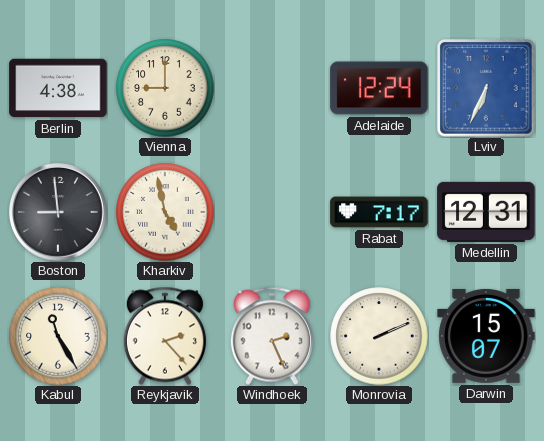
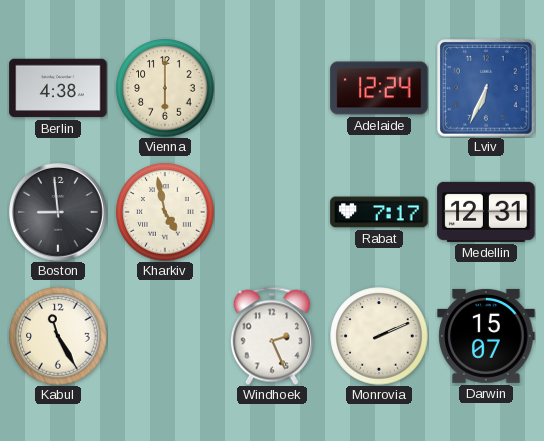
Vienna: 9:00 -> 6:00 (165, 88)
Reykjavik: 2:23 -> none (165, 336)
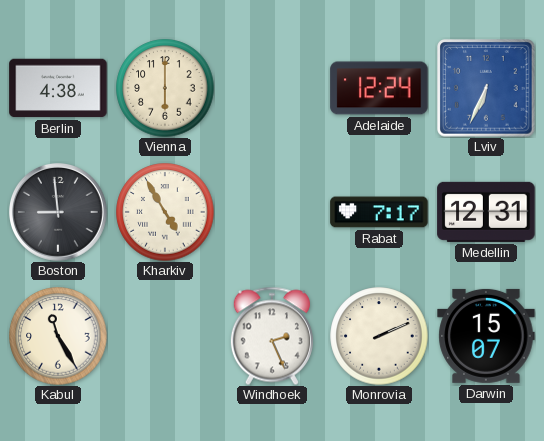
Kharkiv: 4:58 -> 4:55 (165, 212)
